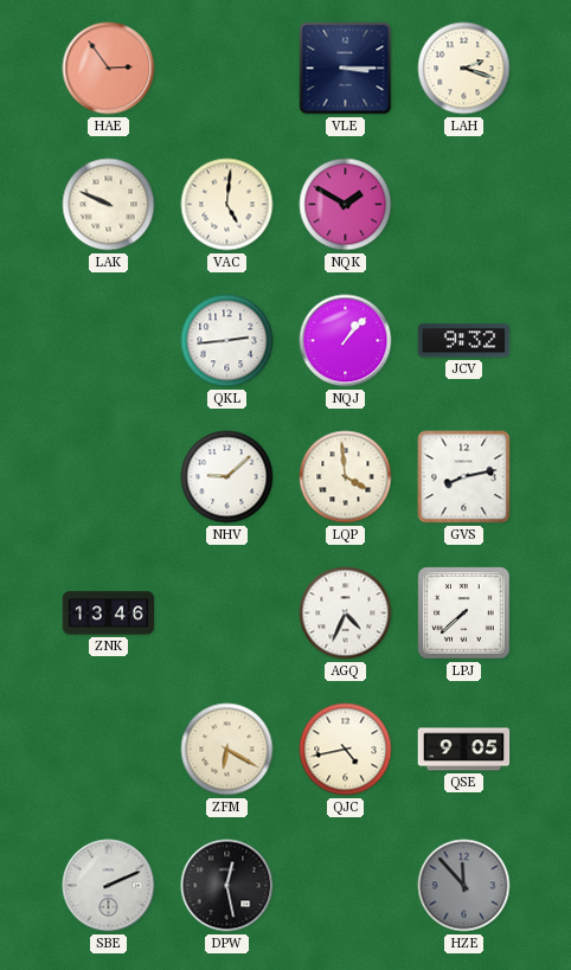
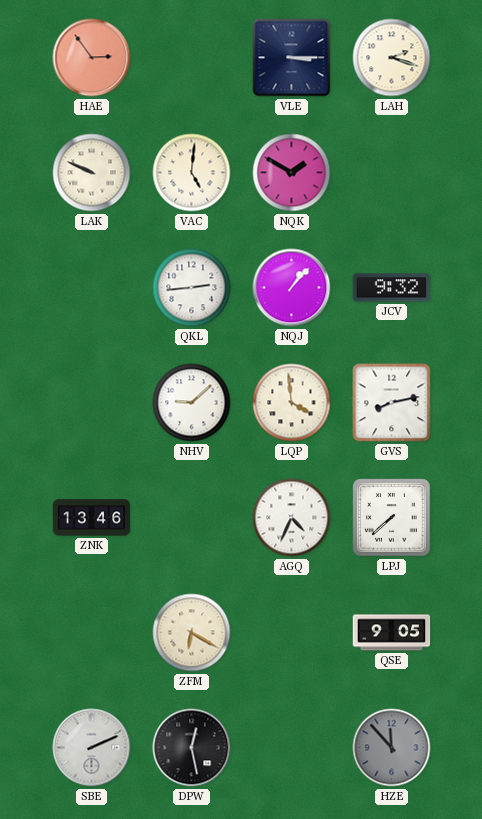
QJC: 4:43 -> none (346, 750)
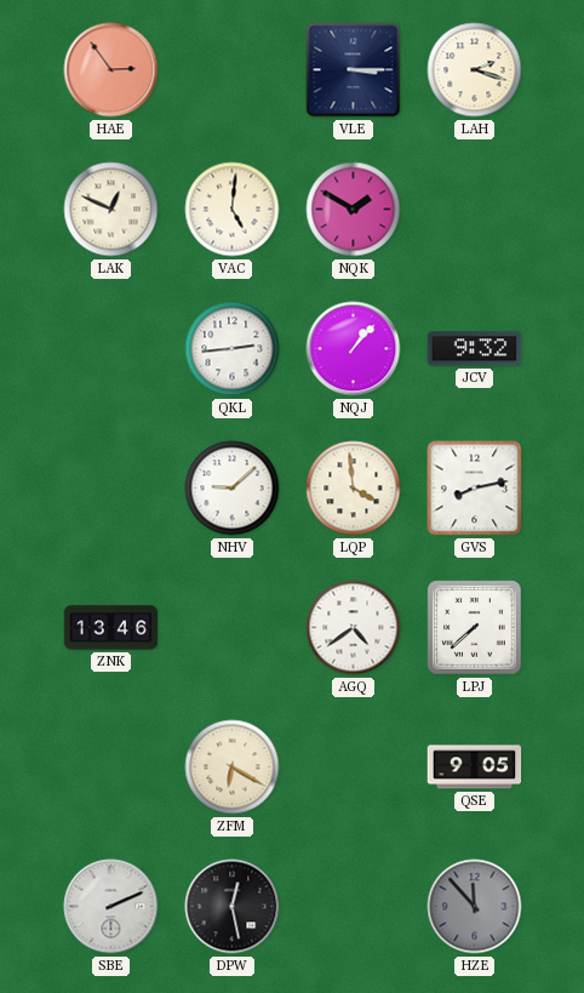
LAK: 9:49 -> 12:49 (111, 210)
AGQ: 4:34 -> 4:39 (354, 628)
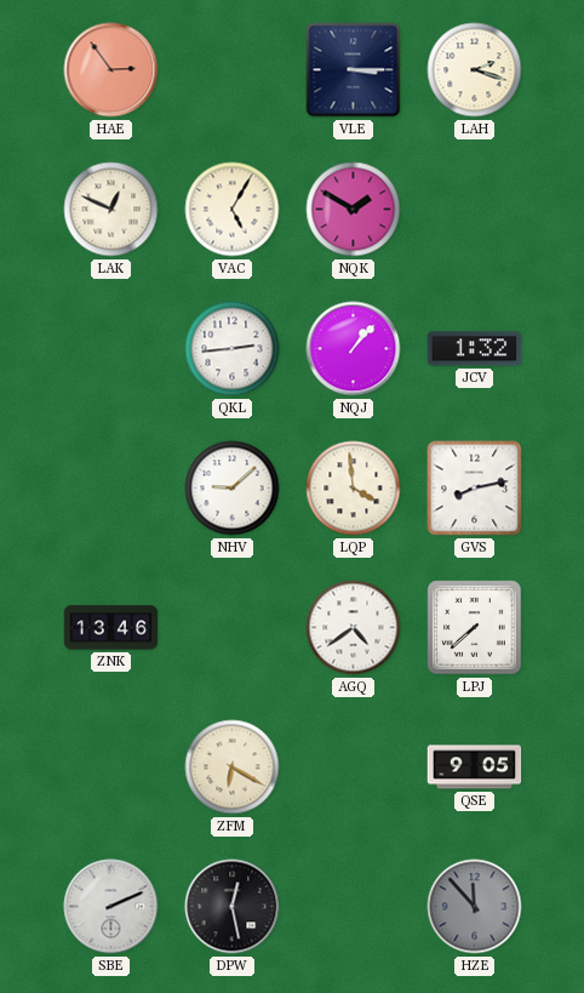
VAC: 5:01 -> 5:05 (233, 210)
JCV: 9:32 -> 1:32 (475, 349)
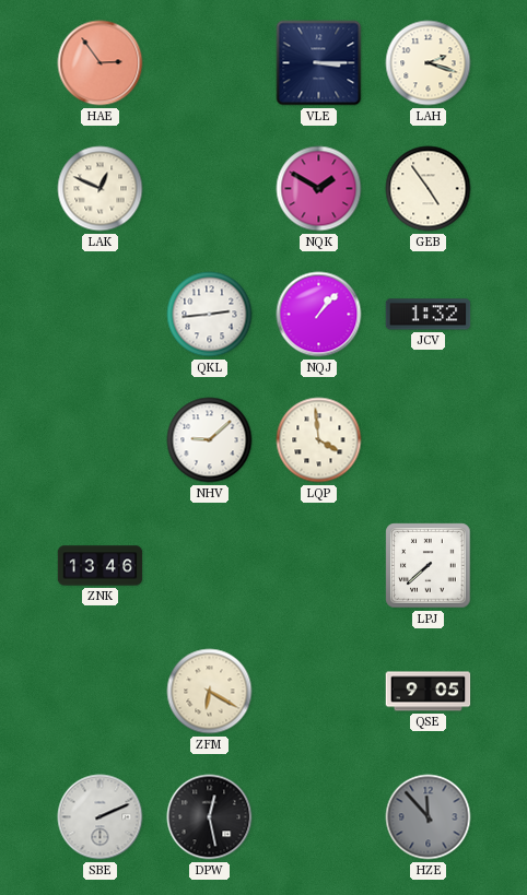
VAC: 5:05 -> none (233, 210)
GEB: none -> 4:54 (429, 189)
GVS: 8:13 -> none (475, 489)
AGQ: 4:39 -> none (354, 628)
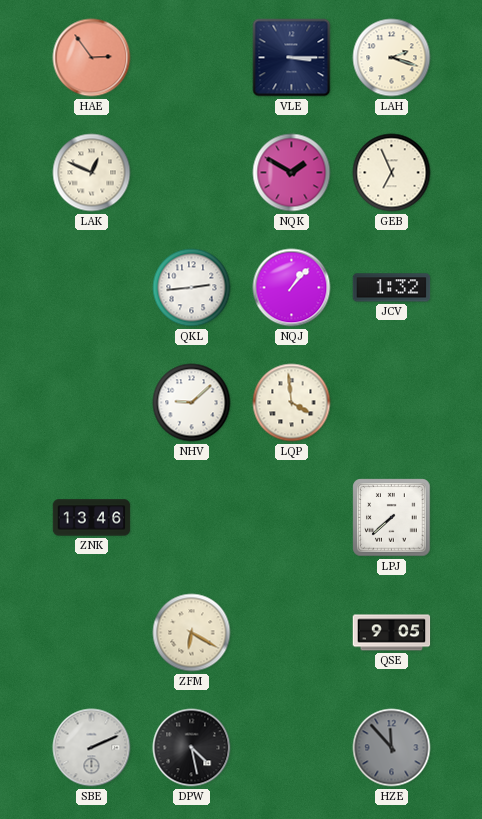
GEB: 4:54 -> 6:56 (392, 173)
DPW: 12:28 -> 4:28 (192, 748)
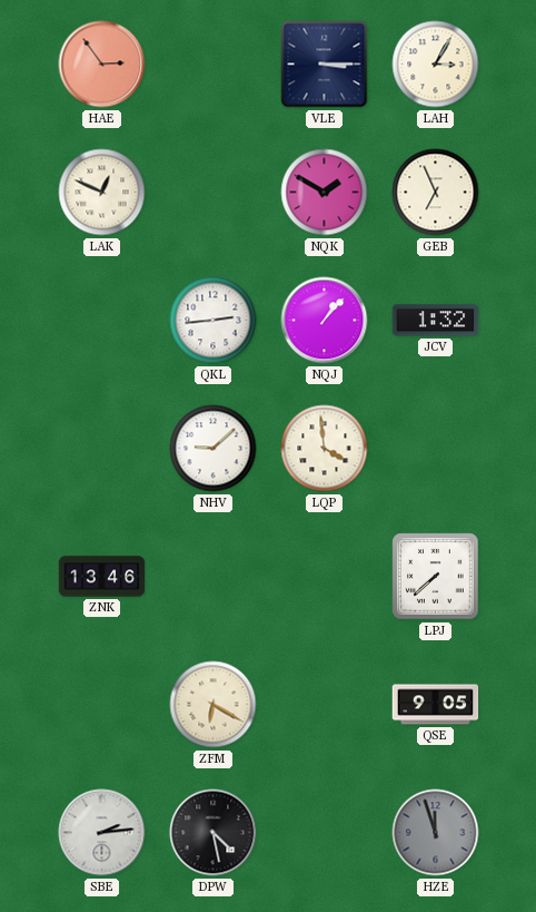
LAH: 2:18 -> 3:05 (436, 65)
SBE: 2:11 -> 2:14 (102, 833)
HZE: 11:53 -> 11:57 (436, 833)
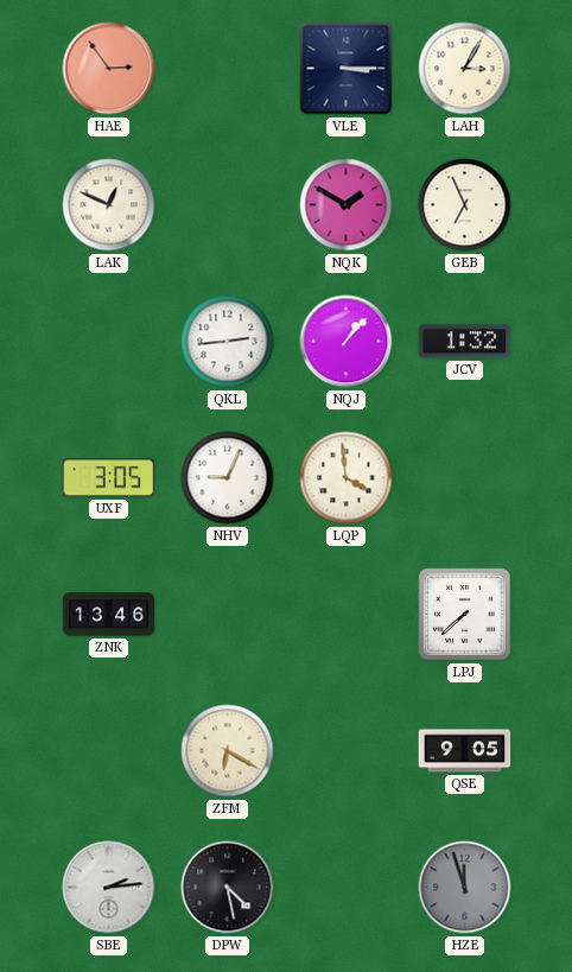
UXF: none -> 3:05 (108, 478)
NHV: 9:08 -> 9:04 (228, 478)
